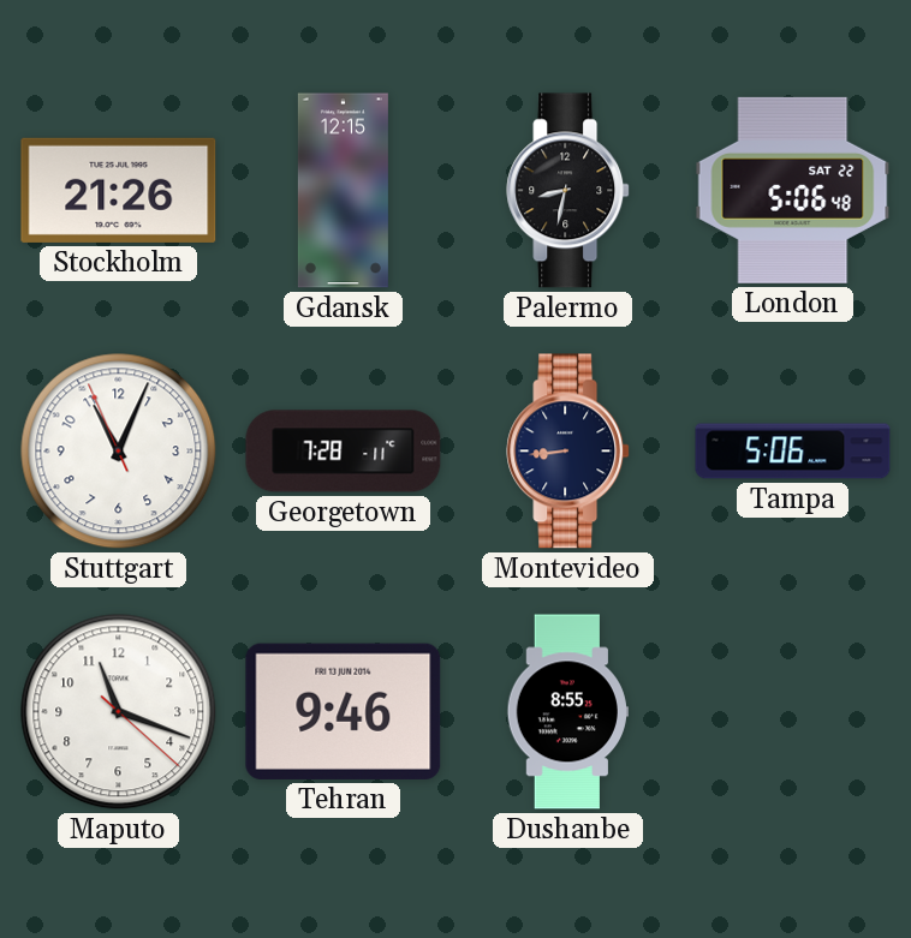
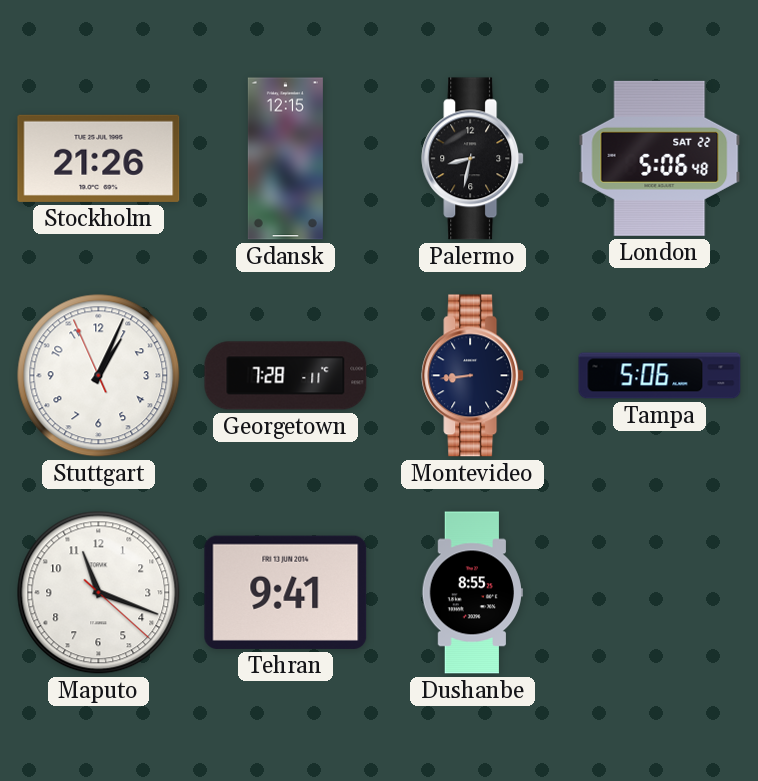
Stuttgart: 11:03 -> 1:03 (99, 376)
Tehran: 9:46 -> 9:41 (286, 592)
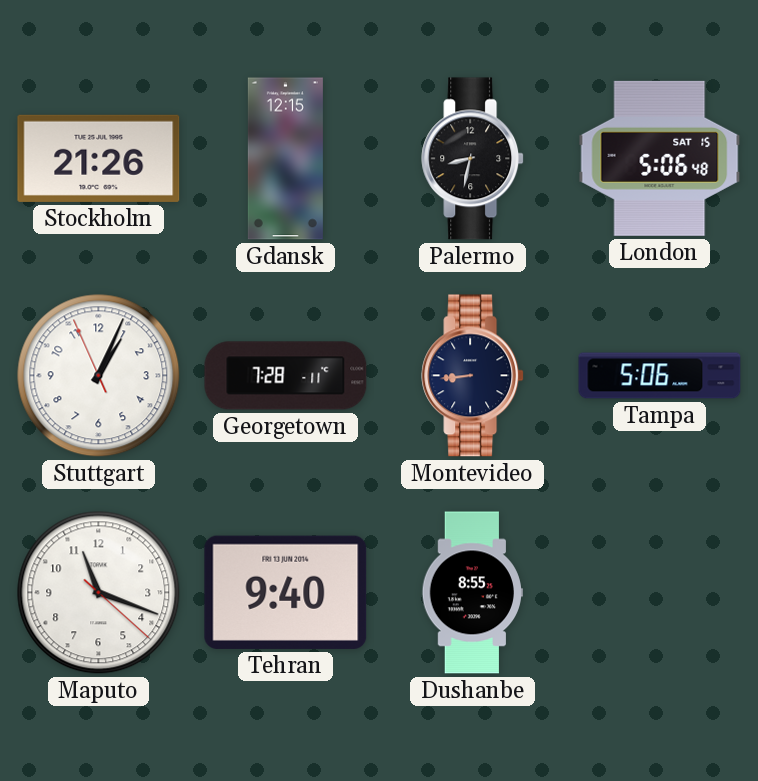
London date: SAT 22 -> SAT 15 (660, 158)
Tehran: 9:41 -> 9:40 (286, 592)
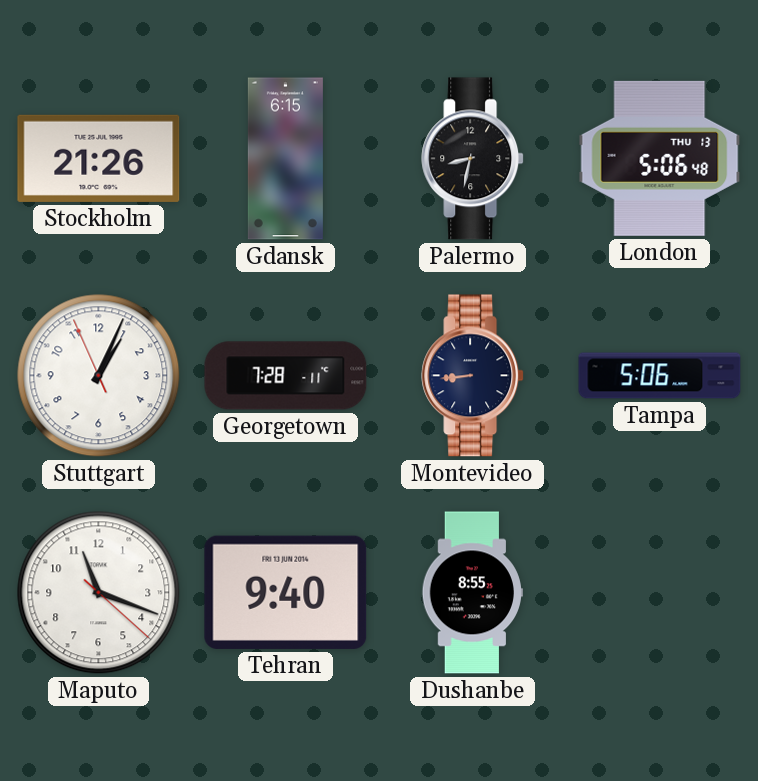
Gdansk: 12:15 -> 6:15 (285, 159)
London date: SAT 15 -> THU 13 (660, 158)
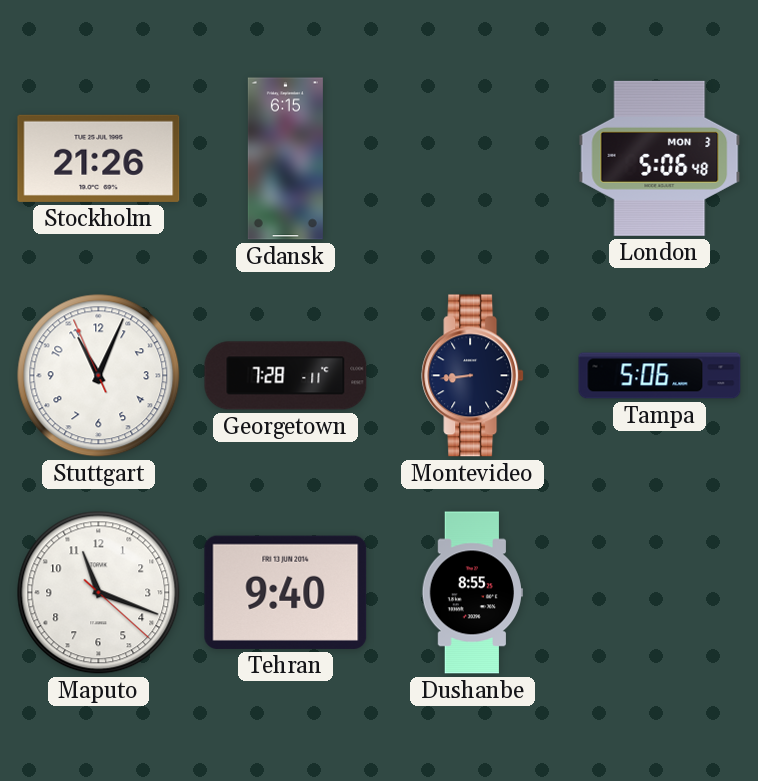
Palermo: 8:32 -> none (473, 159)
London date: THU 13 -> MON 3 (660, 158)
Stuttgart: 1:03 -> 11:03 (99, 376)
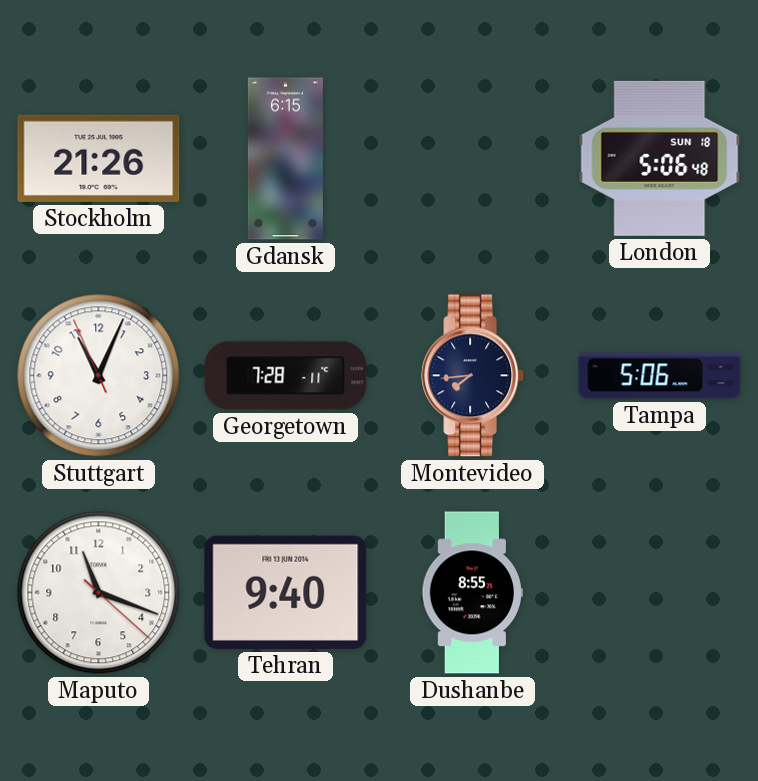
London date: MON 3 -> SUN 18 (660, 158)
Montevideo: 8:44 -> 7:44 (473, 376)
